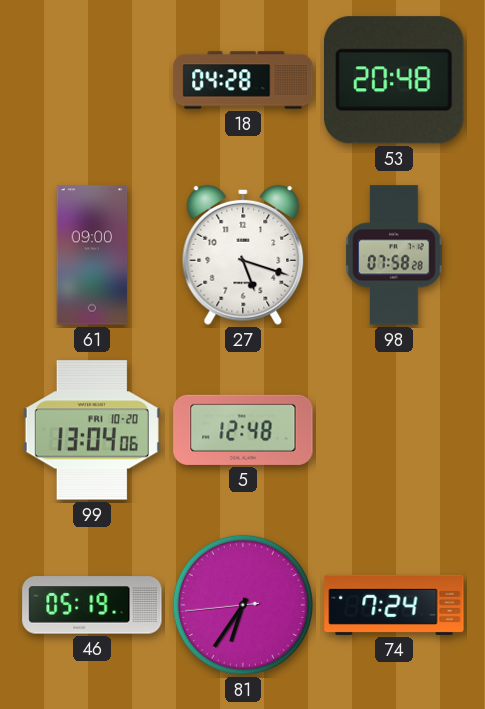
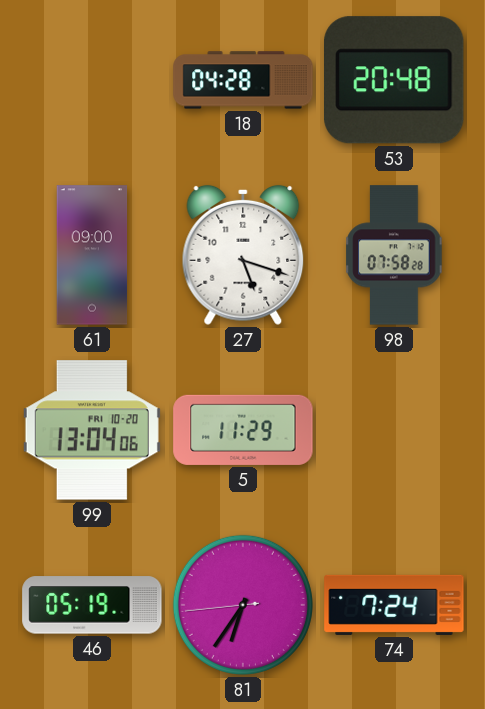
5: 12:48 -> 11:29 (243, 430)
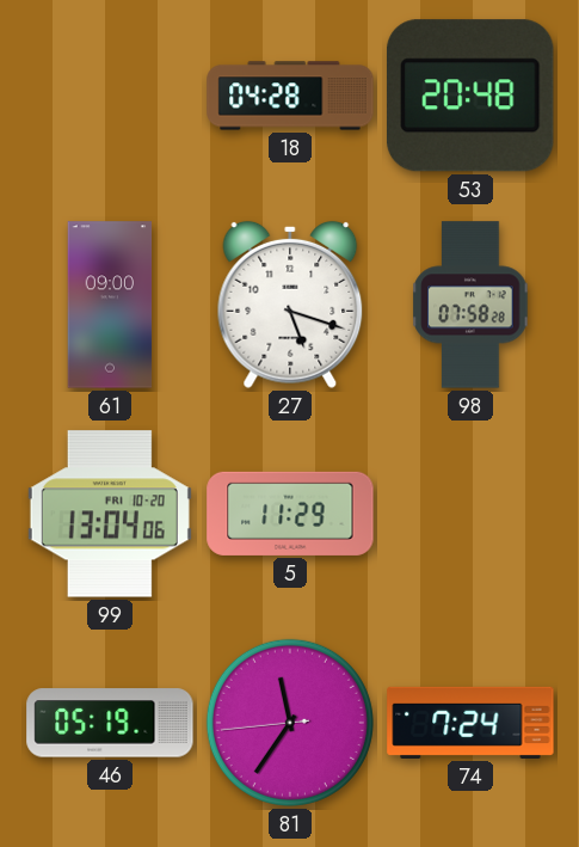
81: 6:35 -> 11:35 (290, 723)
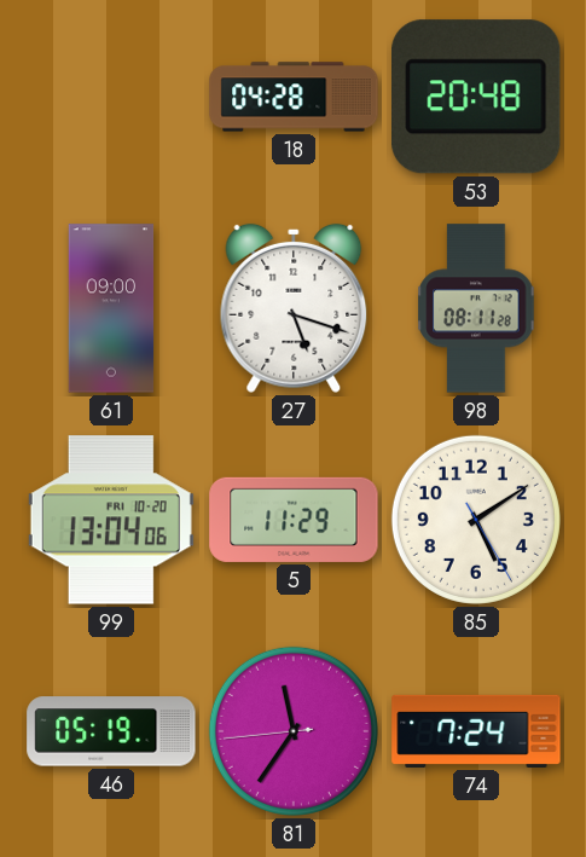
98: 07:58 -> 08:11 (476, 308)
85: none -> 5:09 (476, 520)
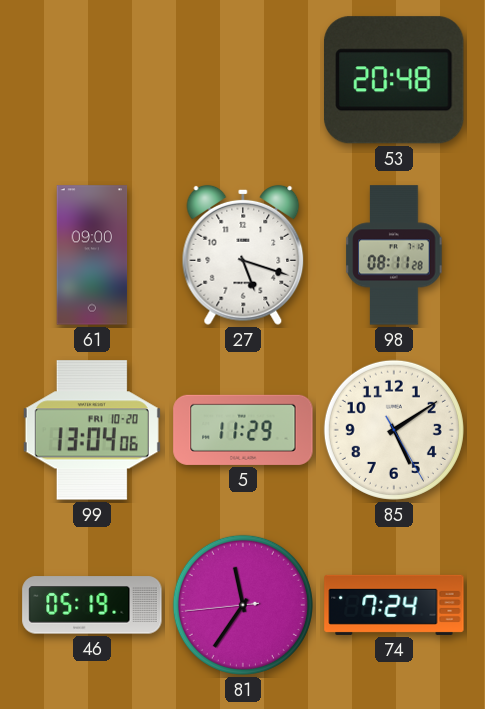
18: 04:28 -> none (294, 97)
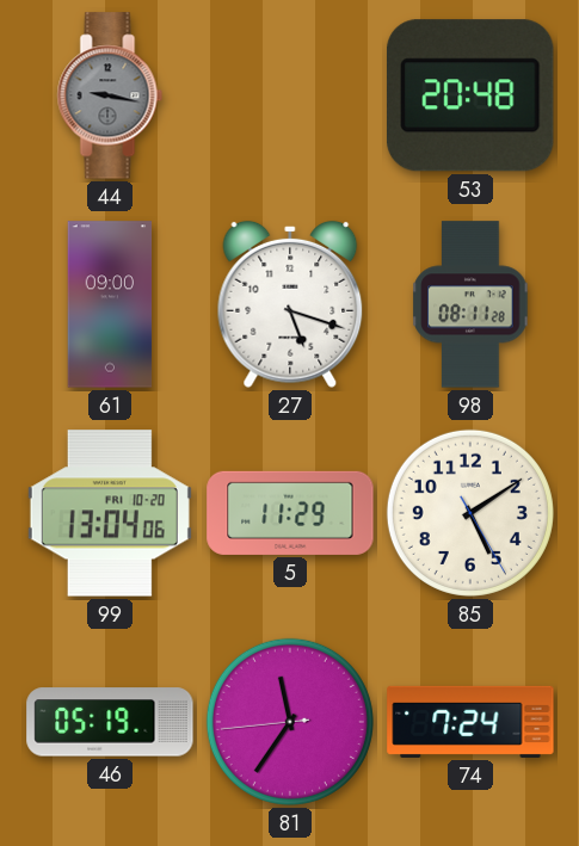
44: none -> 9:17 (110, 95)
